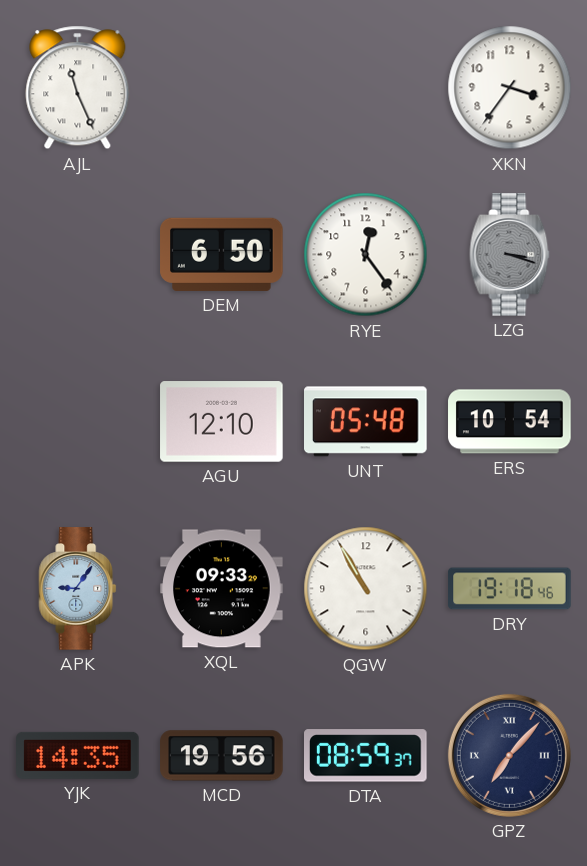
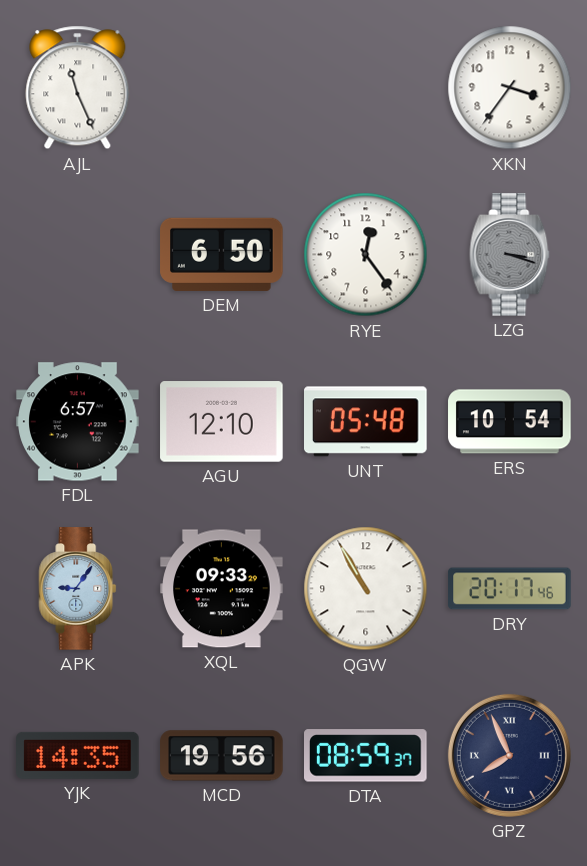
FDL: none -> 6:57 (78, 422)
DRY: 19:18 -> 20:17 (510, 589)
GPZ: 7:07 -> 7:56 (509, 755)
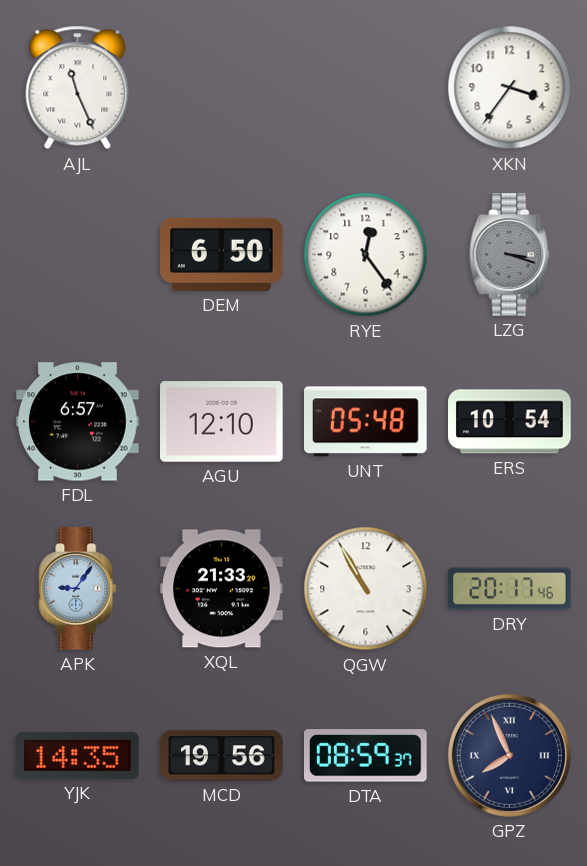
XQL: 09:33 -> 21:33 (222, 589)
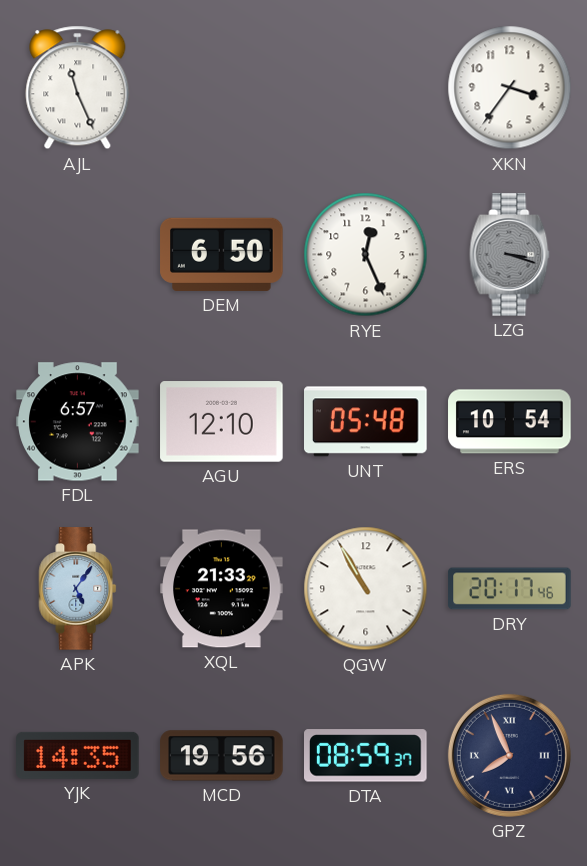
RYE: 12:24 -> 12:26 (366, 255)
APK: 9:06 -> 5:06 (78, 589)
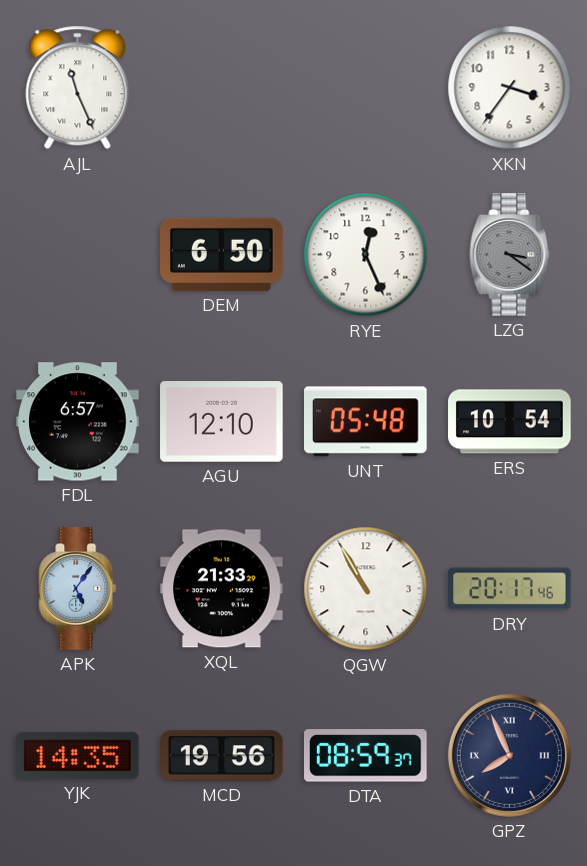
LZG: 3:18 -> 3:21 (510, 255)
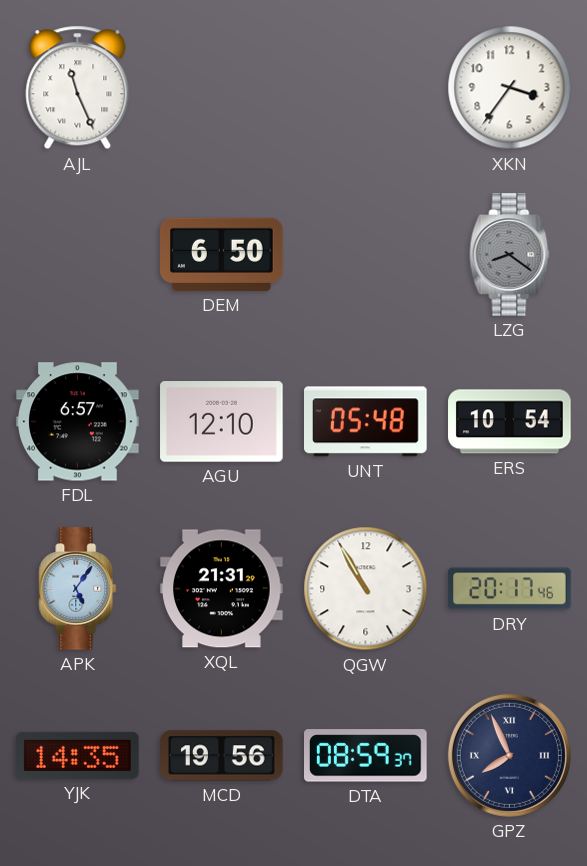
RYE: 12:26 -> none (366, 255)
LZG: 3:21 -> 8:21 (510, 255)
XQL: 21:33 -> 21:31 (222, 589)
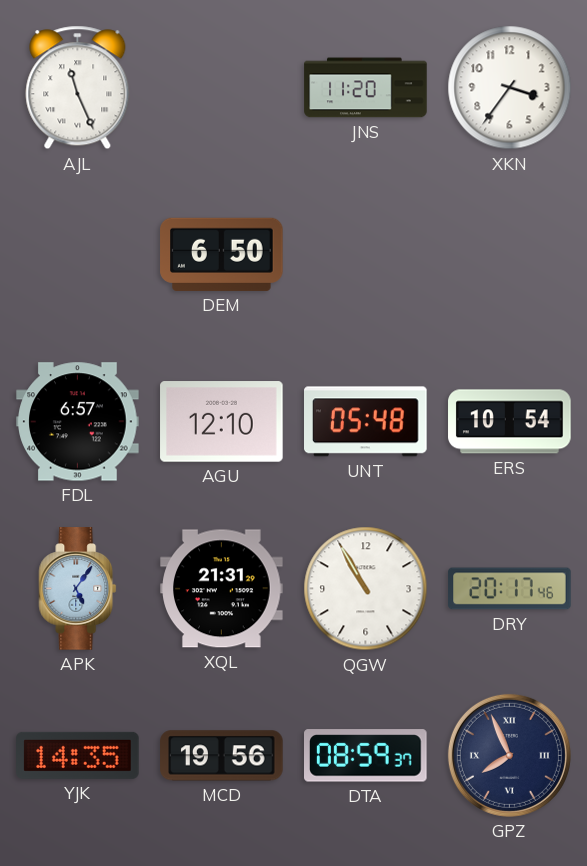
JNS: none -> 11:20 (366, 88)
LZG: 8:21 -> none (510, 255)
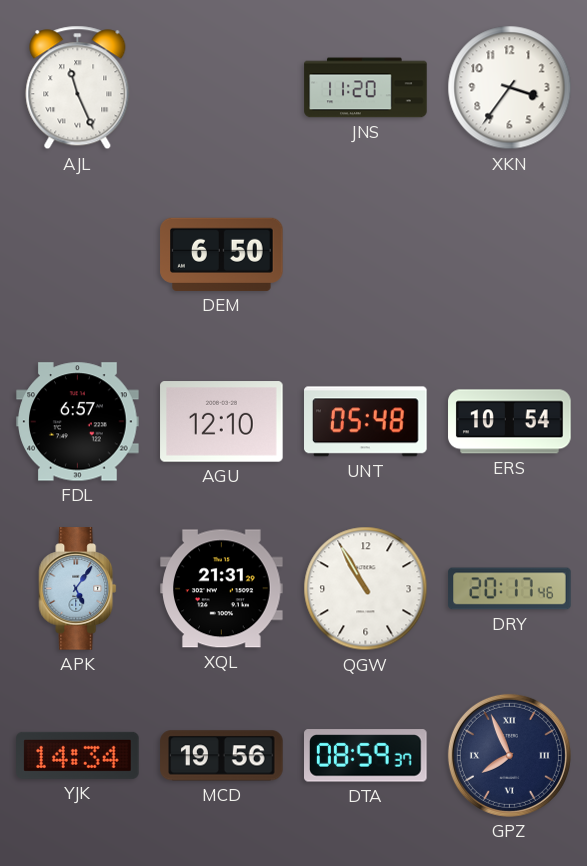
YJK: 14:35 -> 14:34 (78, 755)
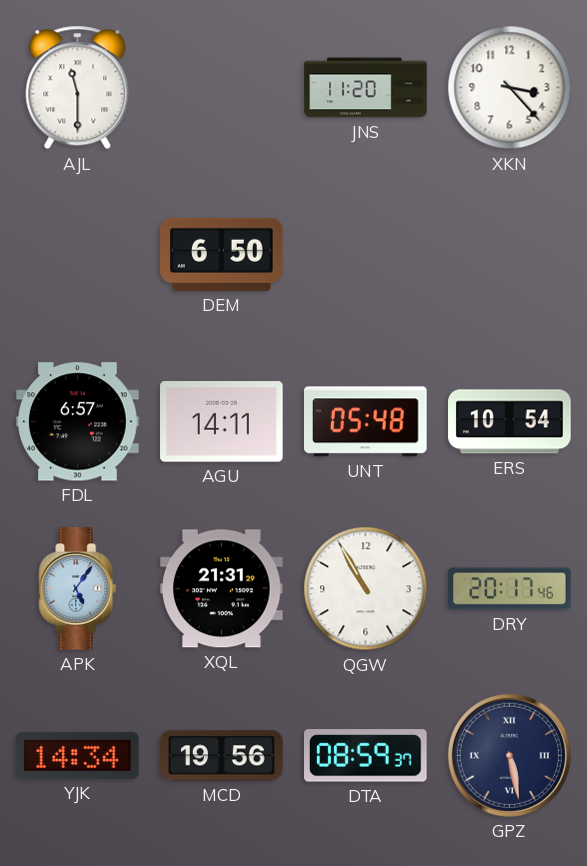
AJL: 11:26 -> 11:30 (78, 88)
XKN: 3:36 -> 3:23 (510, 88)
AGU: 12:10 -> 14:11 (222, 422)
GPZ: 7:56 -> 5:28 (509, 755)
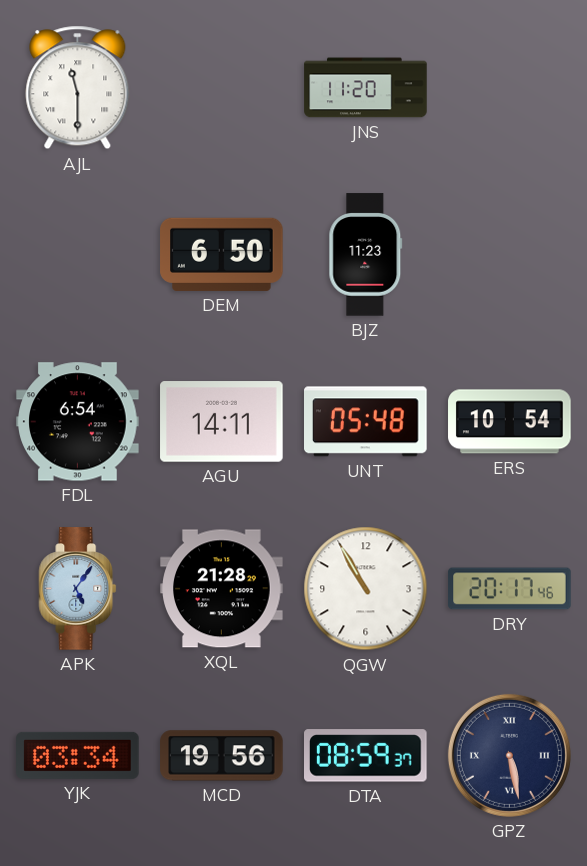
XKN: 3:23 -> none (510, 88)
BJZ: none -> 11:23 (366, 255)
FDL: 6:57 -> 6:54 (78, 422)
XQL: 21:31 -> 21:28 (222, 589)
YJK: 14:34 -> 03:34 (78, 755)
